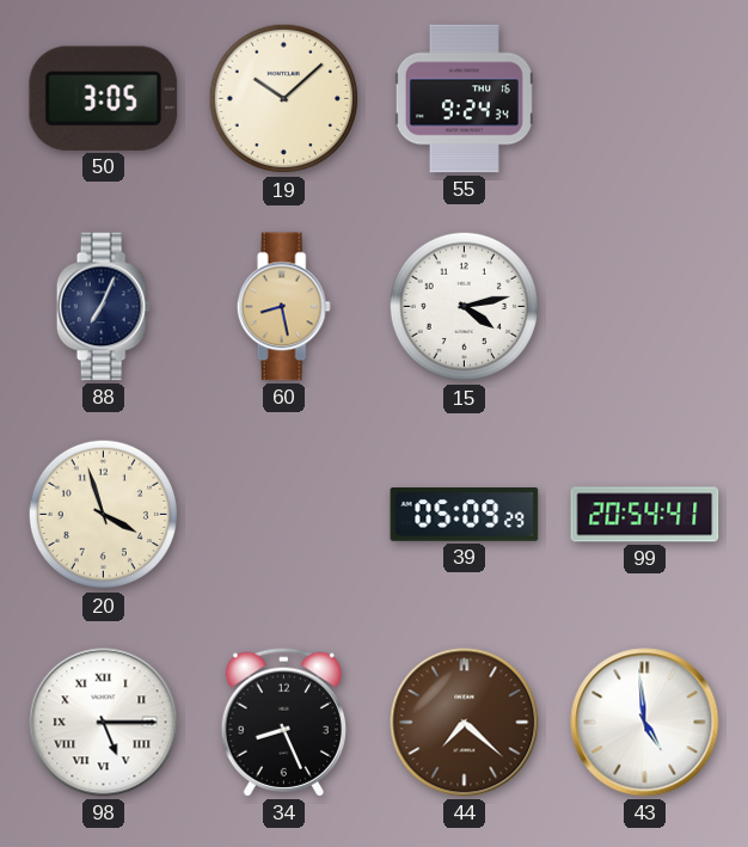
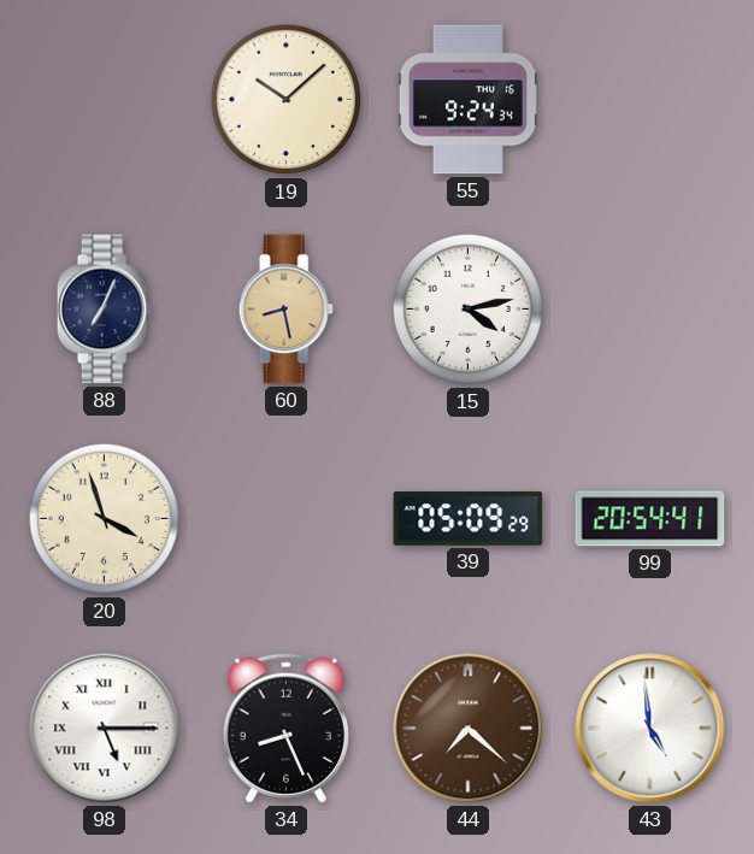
50: 3:05 -> none (104, 98)
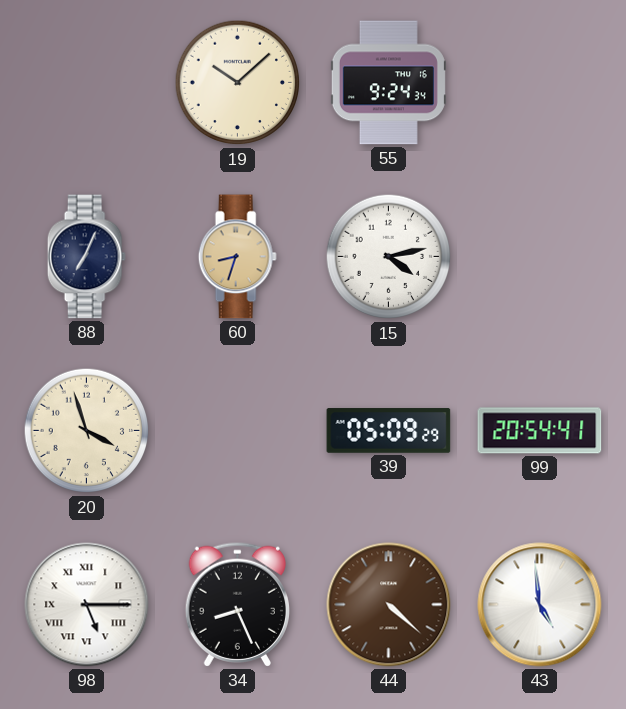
60: 8:28 -> 8:33 (237, 257)
44: 7:22 -> 4:22 (389, 605)
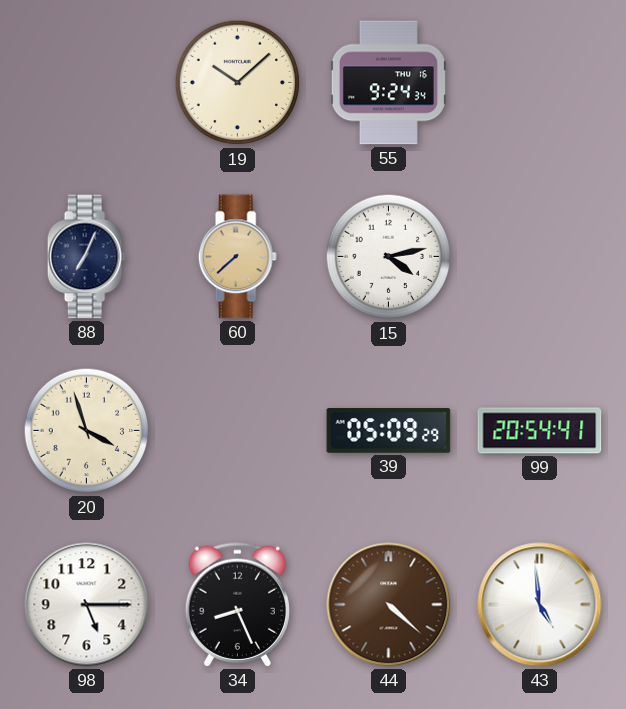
60: 8:33 -> 7:38 (237, 257)
98 numerals: Roman -> Arabic (87, 605)
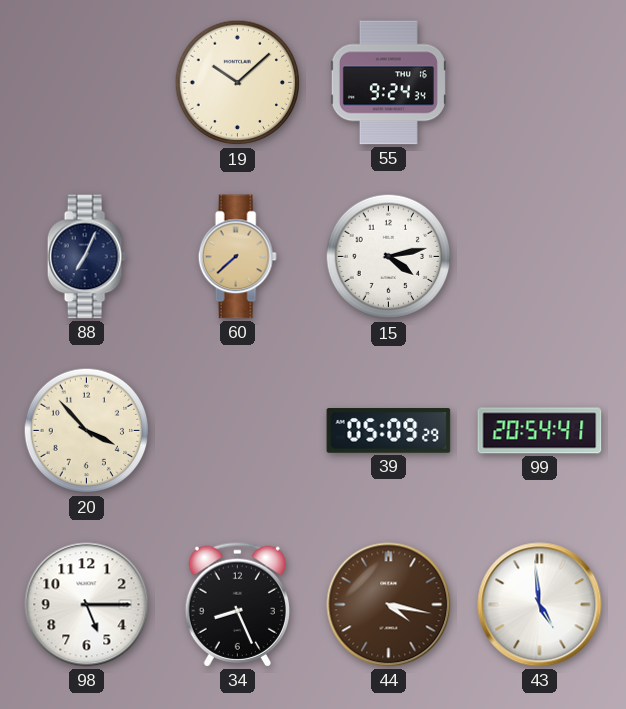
20: 3:57 -> 3:53 (87, 431)
44: 4:22 -> 4:17 (389, 605)
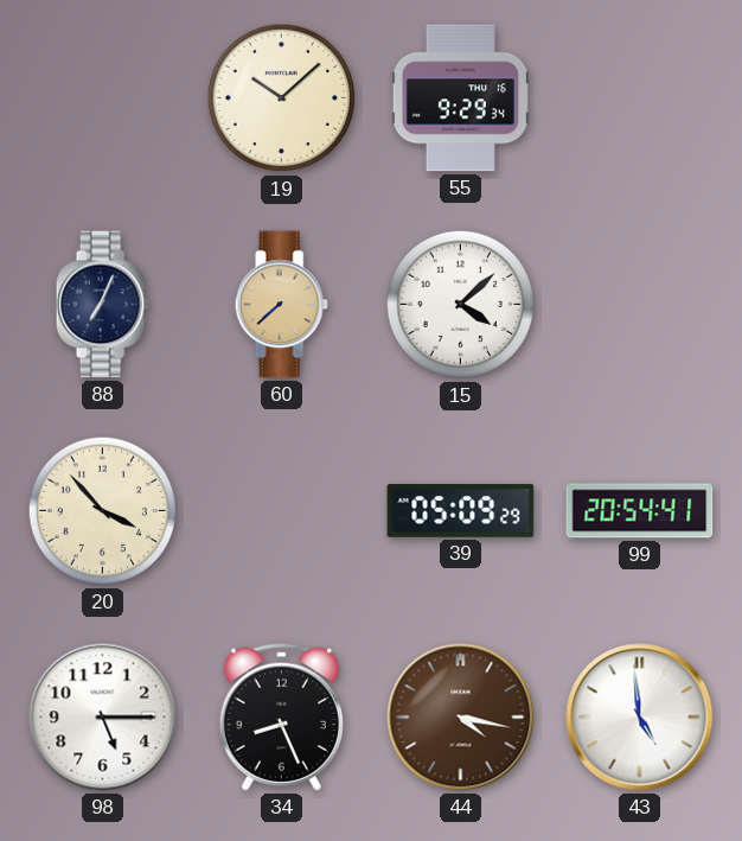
55: 9:24 -> 9:29 (460, 98)
15: 4:13 -> 4:08 (461, 305)
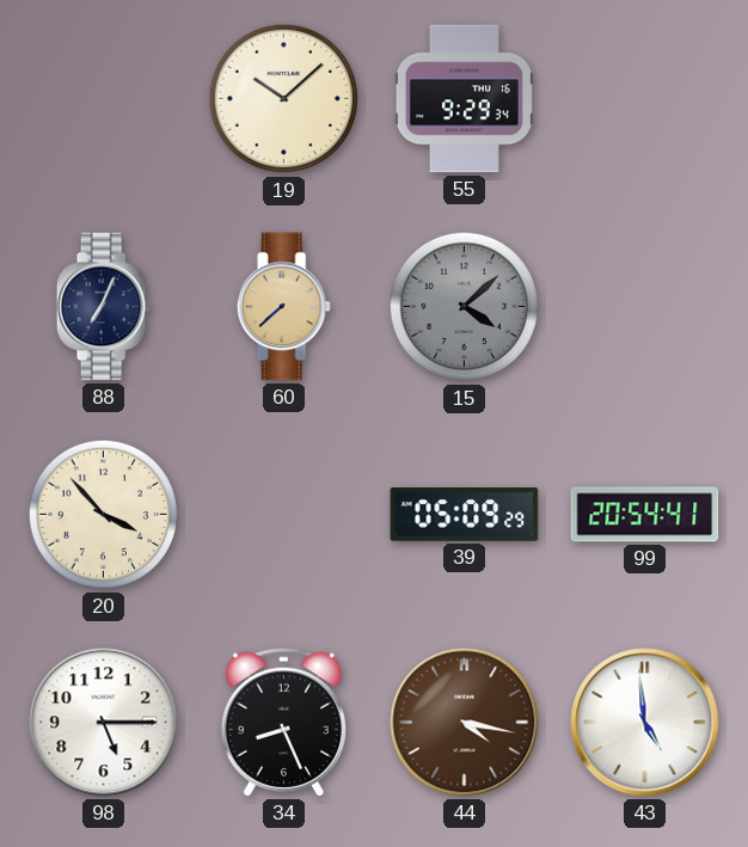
15 dial: white -> grey (465, 307)
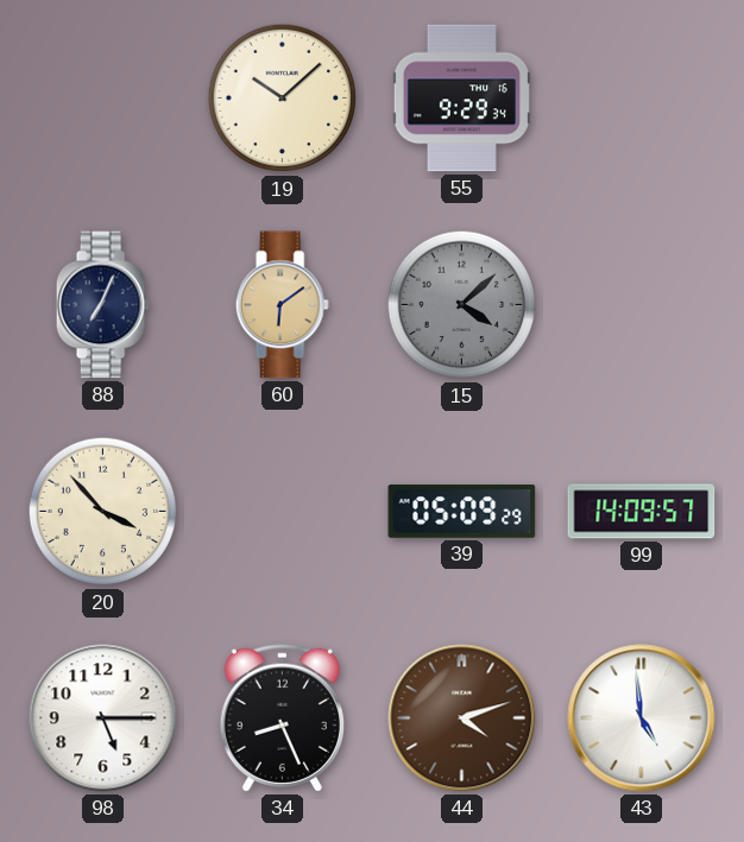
60: 7:38 -> 6:09 (282, 305)
99: 20:54 -> 14:09 (642, 512)
44: 4:17 -> 4:12 (462, 718)
